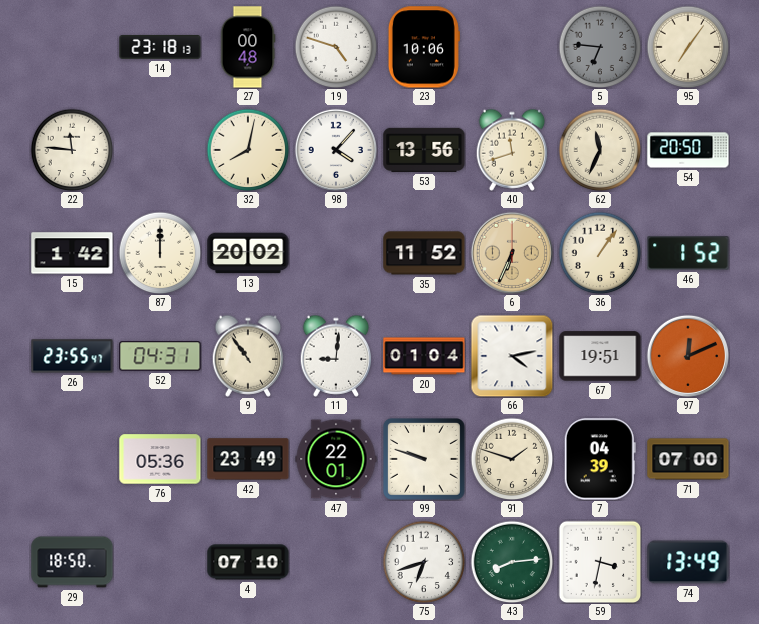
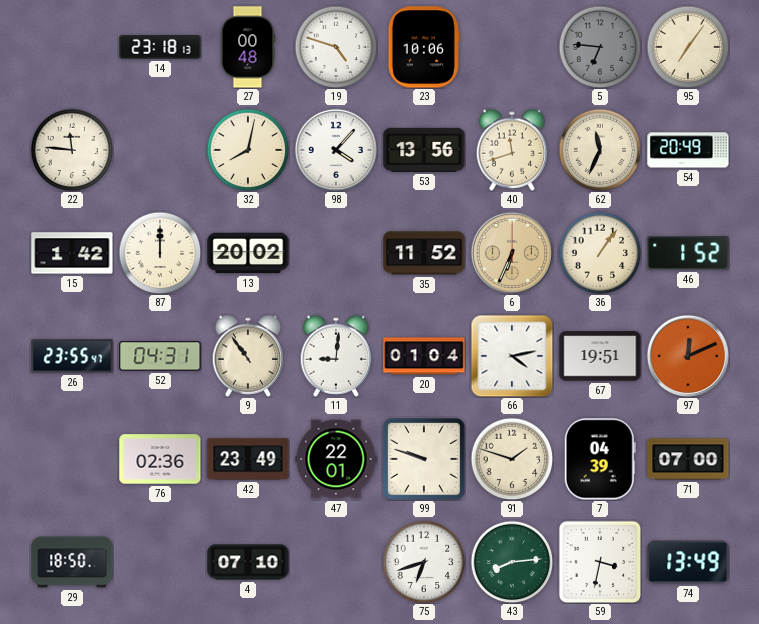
54: 20:50 -> 20:49 (688, 150)
76: 05:36 -> 02:36 (160, 459)
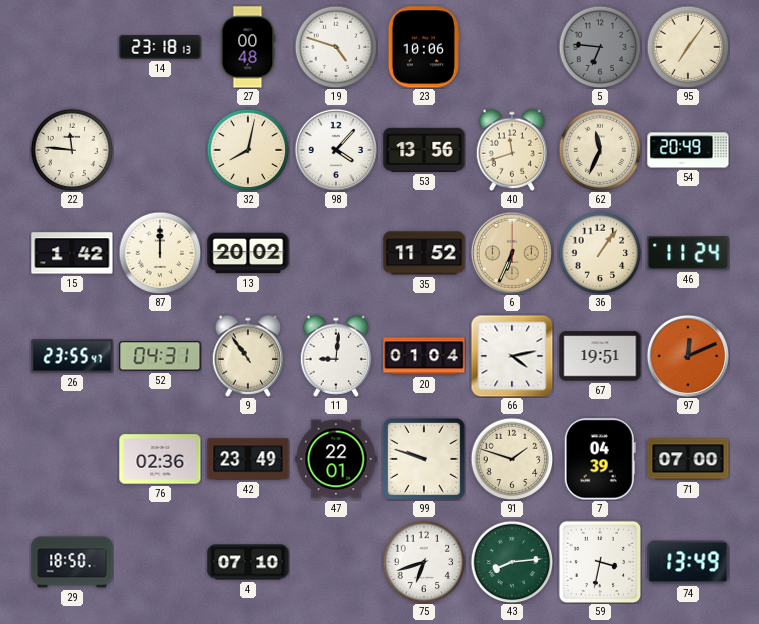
46: 1:52 -> 11:24 (688, 253)
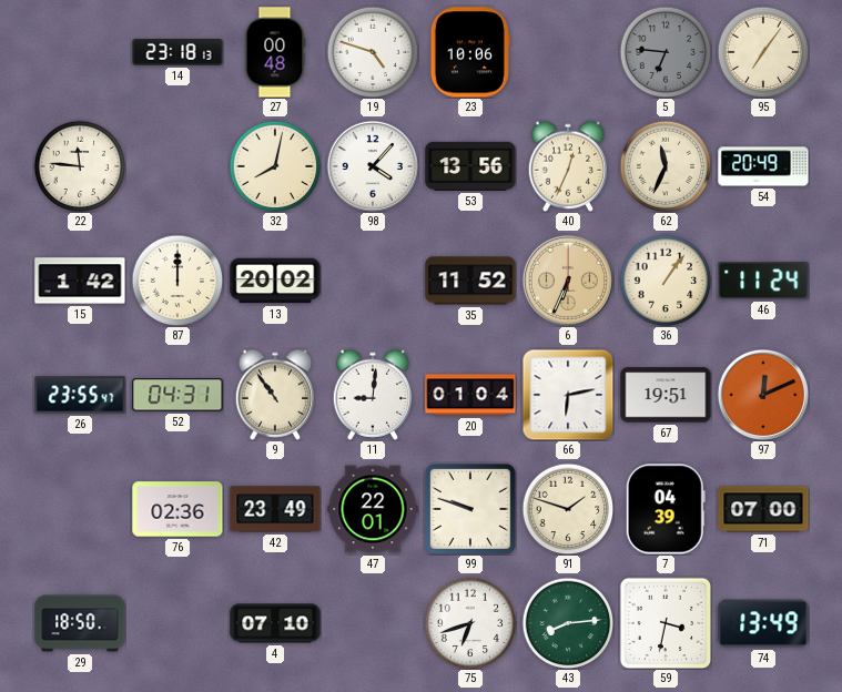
40: 11:42 -> 12:34 (568, 166)
66: 4:13 -> 6:13 (568, 395)
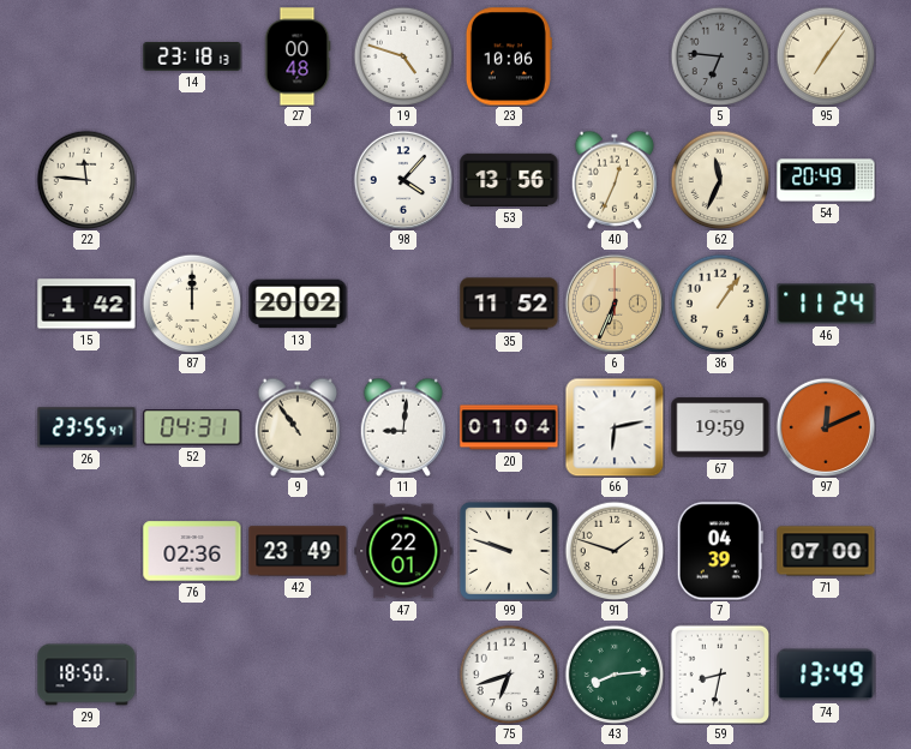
32: 8:02 -> none (275, 166)
67: 19:51 -> 19:59 (720, 427)
4: 07:10 -> none (275, 623)
59: 3:32 -> 8:32 (720, 675)
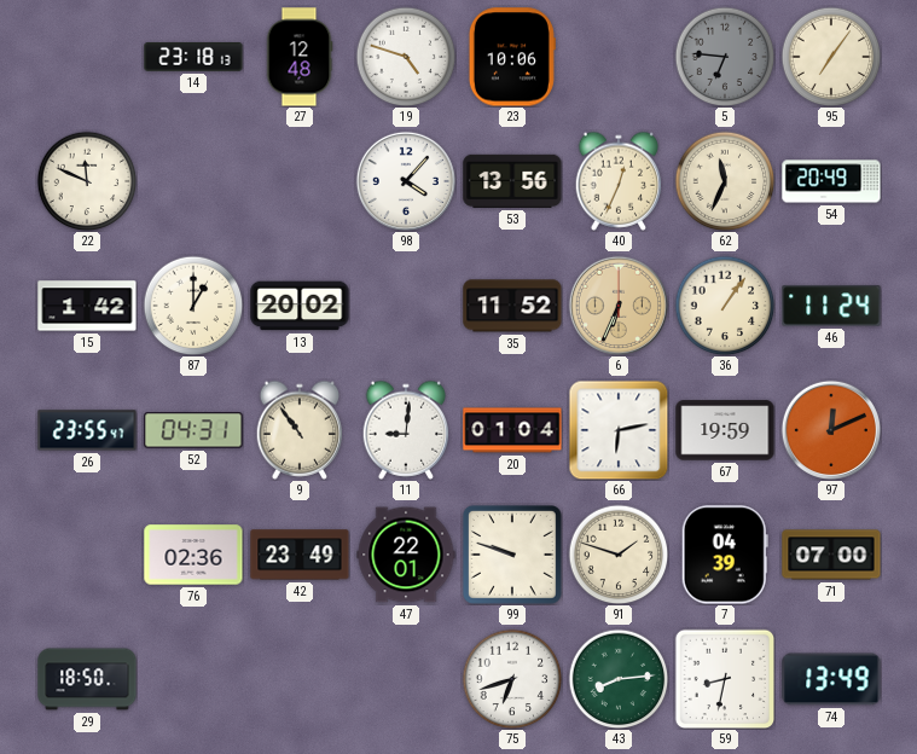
27: 00:48 -> 12:48 (300, 57)
22: 11:46 -> 11:49 (87, 181)
87: 12:00 -> 1:00 (193, 306)
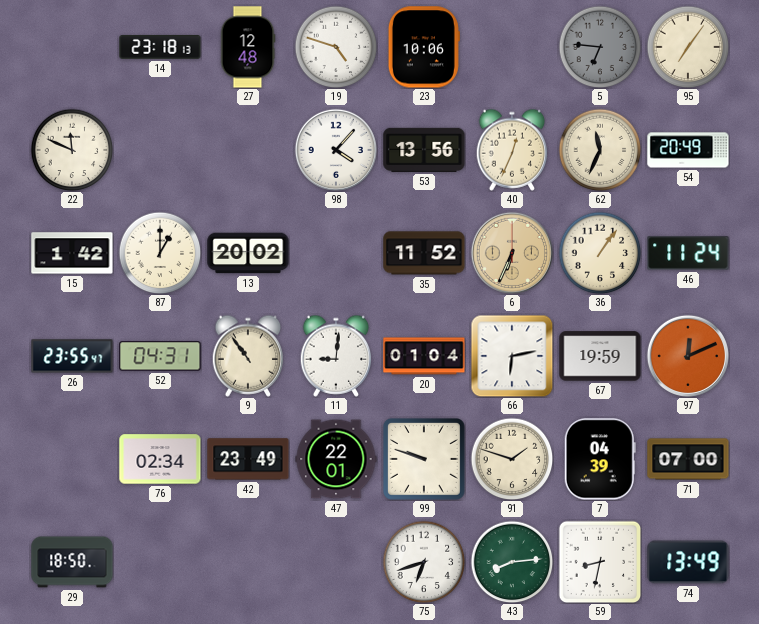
76: 02:36 -> 02:34 (160, 459)
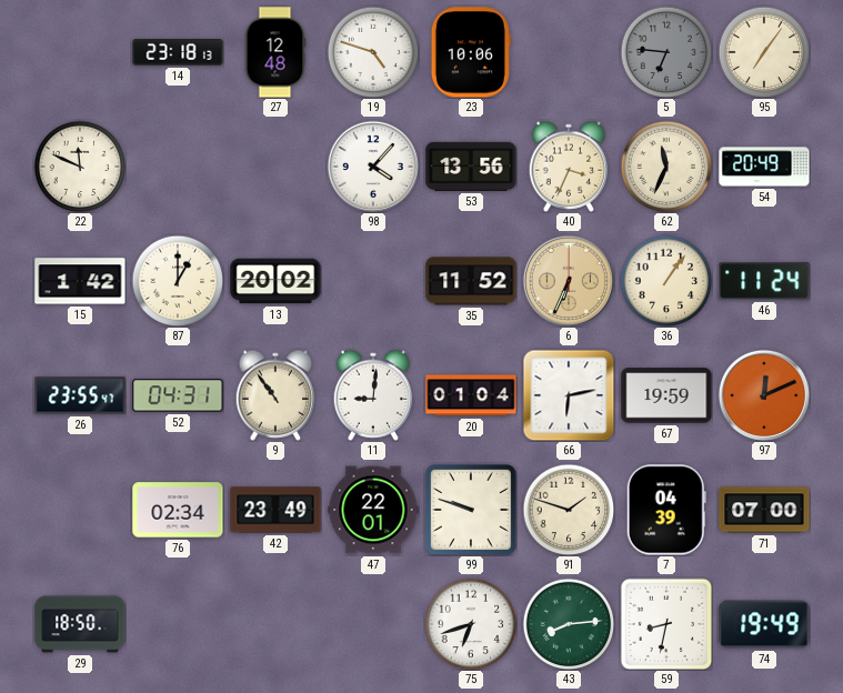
40: 12:34 -> 3:34 (569, 167)
74: 13:49 -> 19:49 (764, 624)
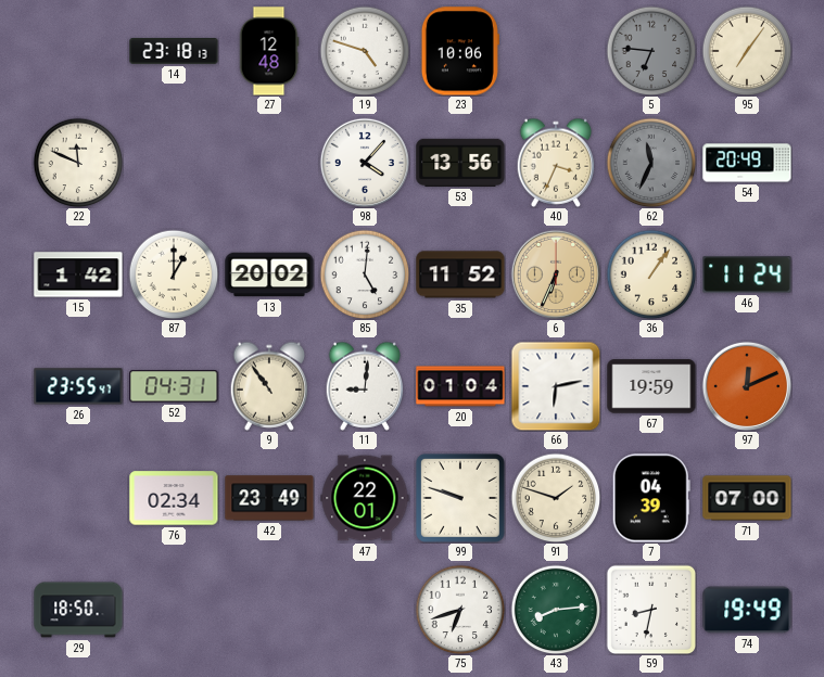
62 dial: cream -> grey (651, 163)
85: none -> 5:01 (365, 274)
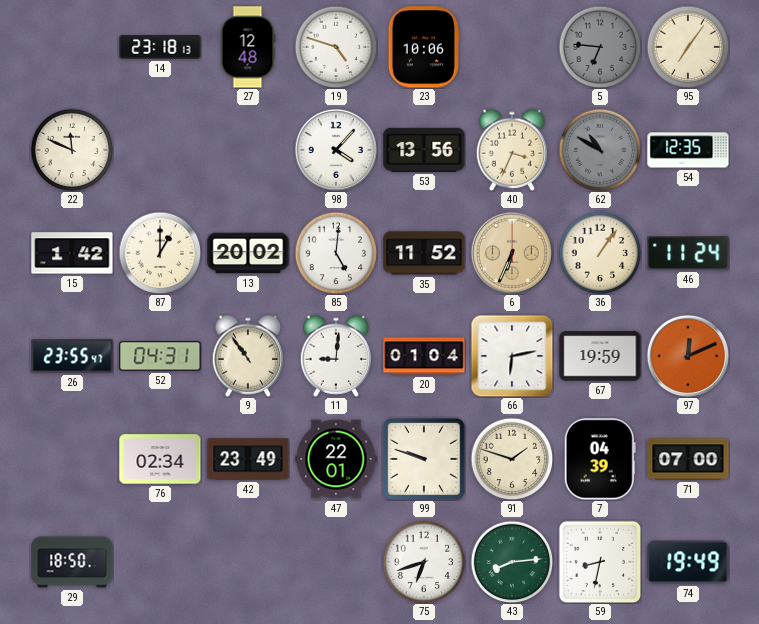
62: 11:34 -> 10:50 (600, 150)
54: 20:49 -> 12:35 (688, 150)
